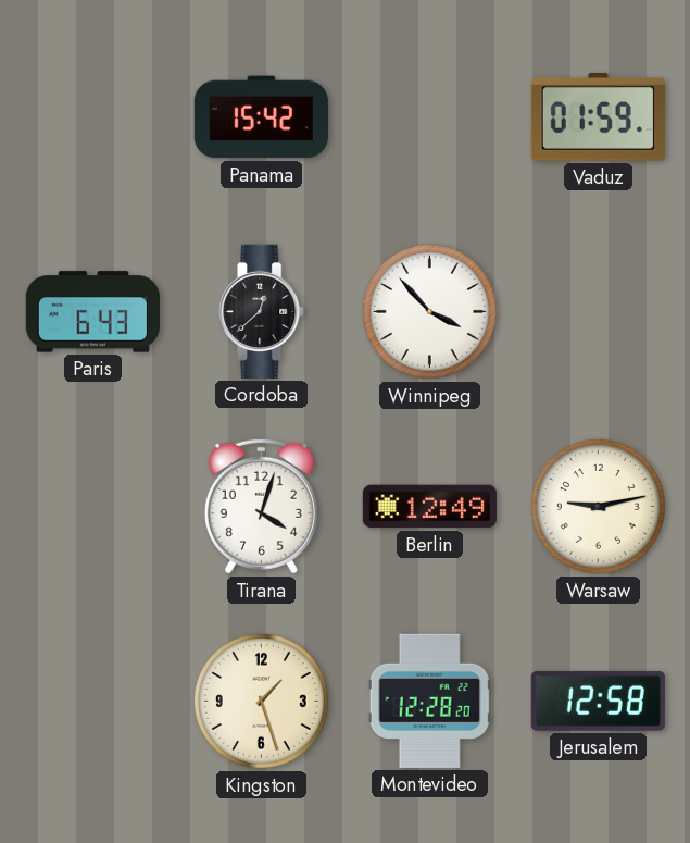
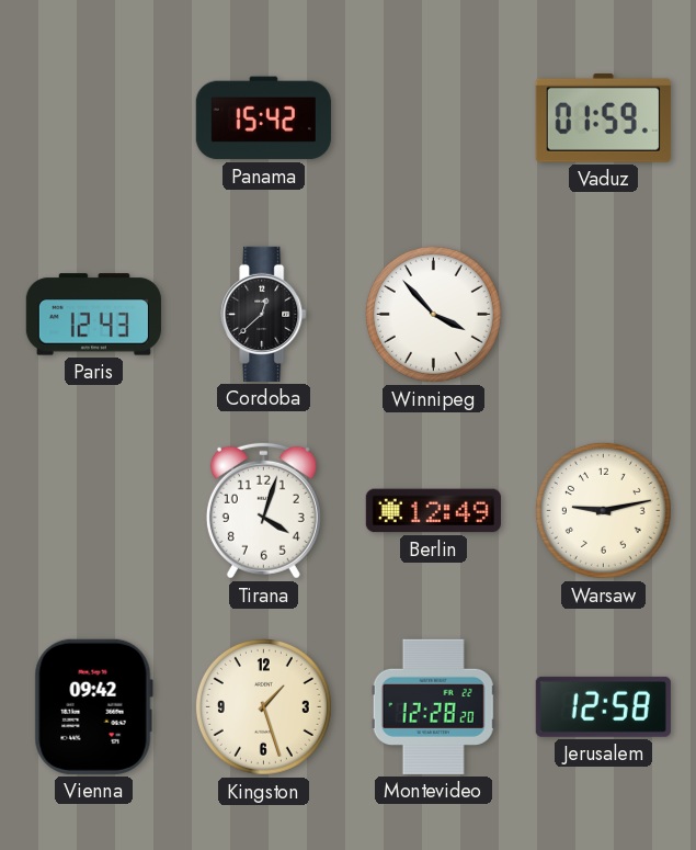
Paris: 6:43 -> 12:43 (93, 315)
Vienna: none -> 09:42 (93, 706)
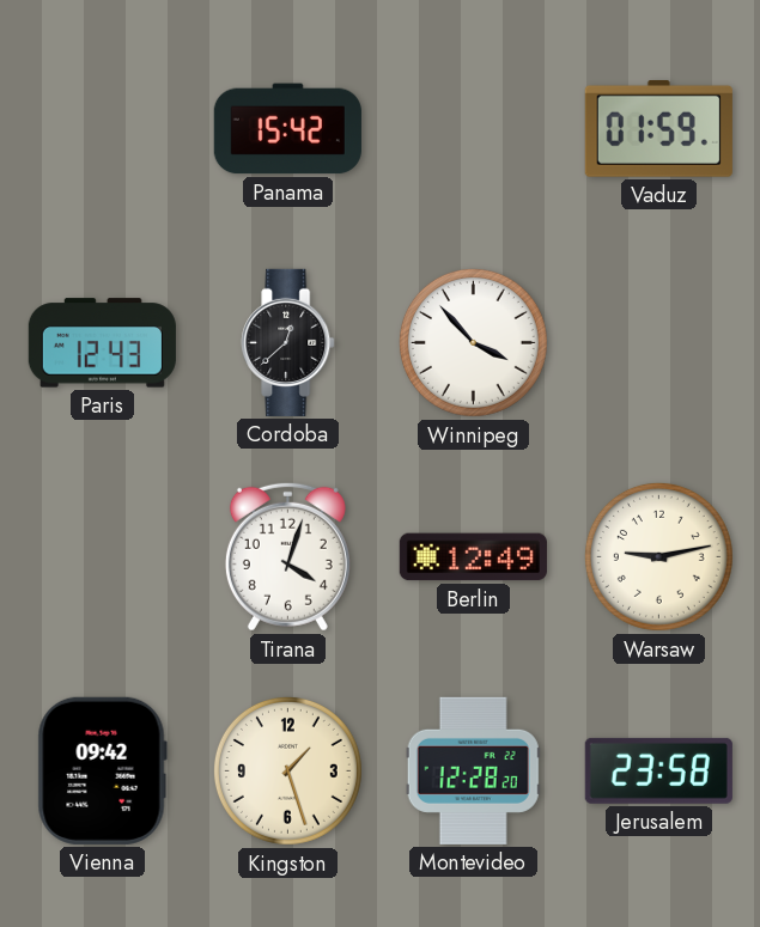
Jerusalem: 12:58 -> 23:58 (658, 770)
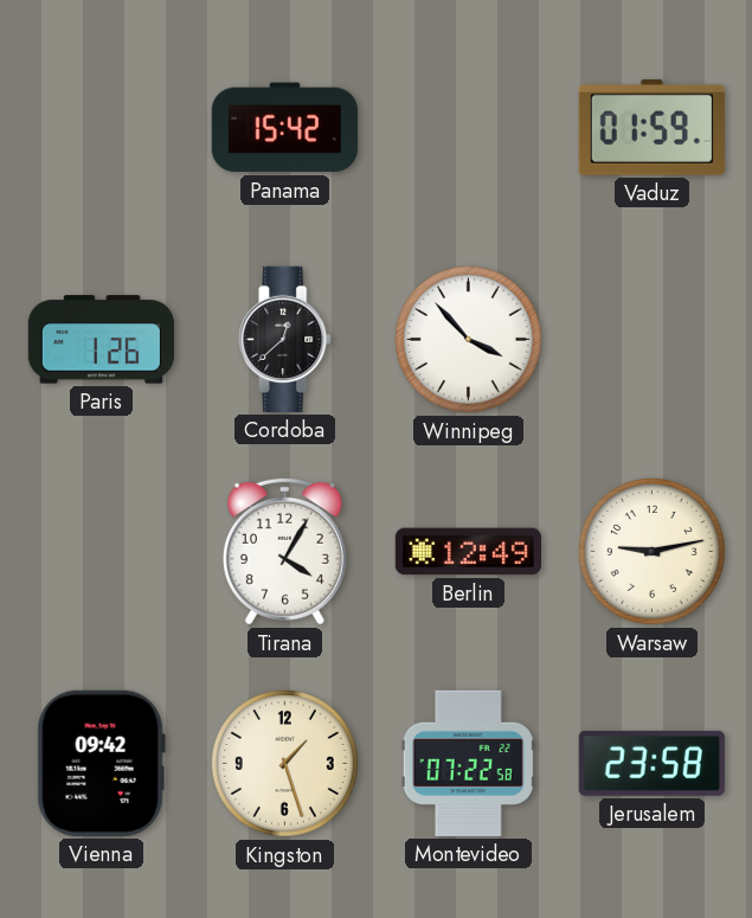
Paris: 12:43 -> 1:26 (101, 340)
Tirana: 4:03 -> 4:05 (284, 551)
Montevideo: 12:28 -> 07:22 (468, 763)
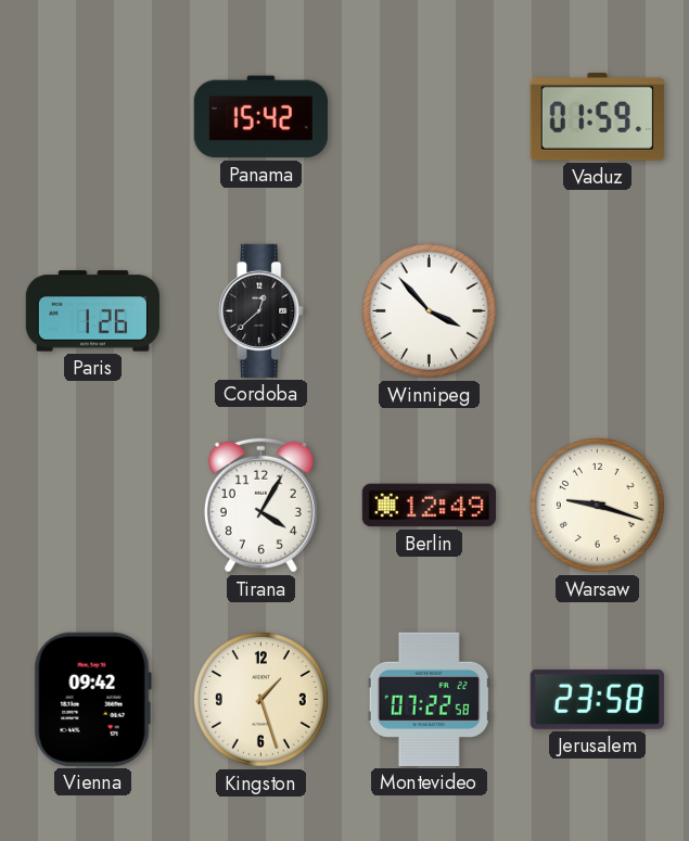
Warsaw: 9:13 -> 9:18 (597, 505)
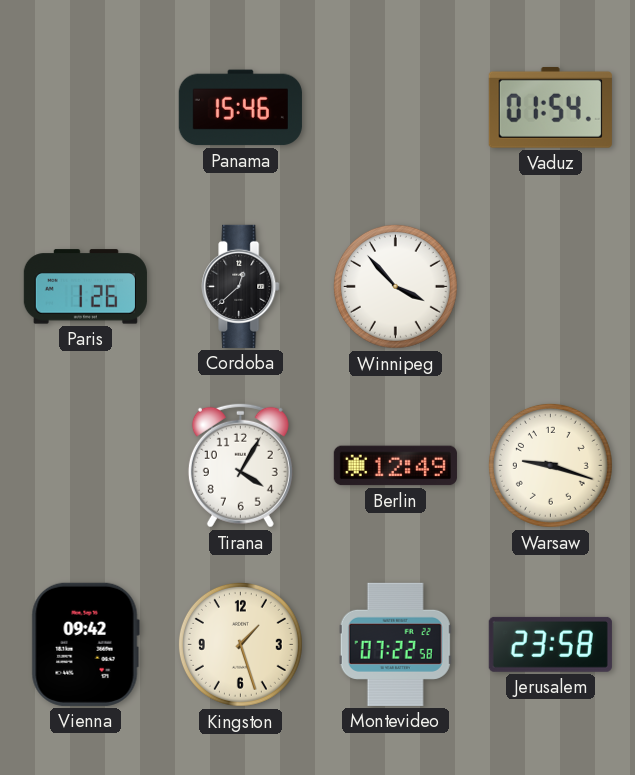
Panama: 15:42 -> 15:46 (240, 108)
Vaduz: 01:59 -> 01:54 (550, 107)
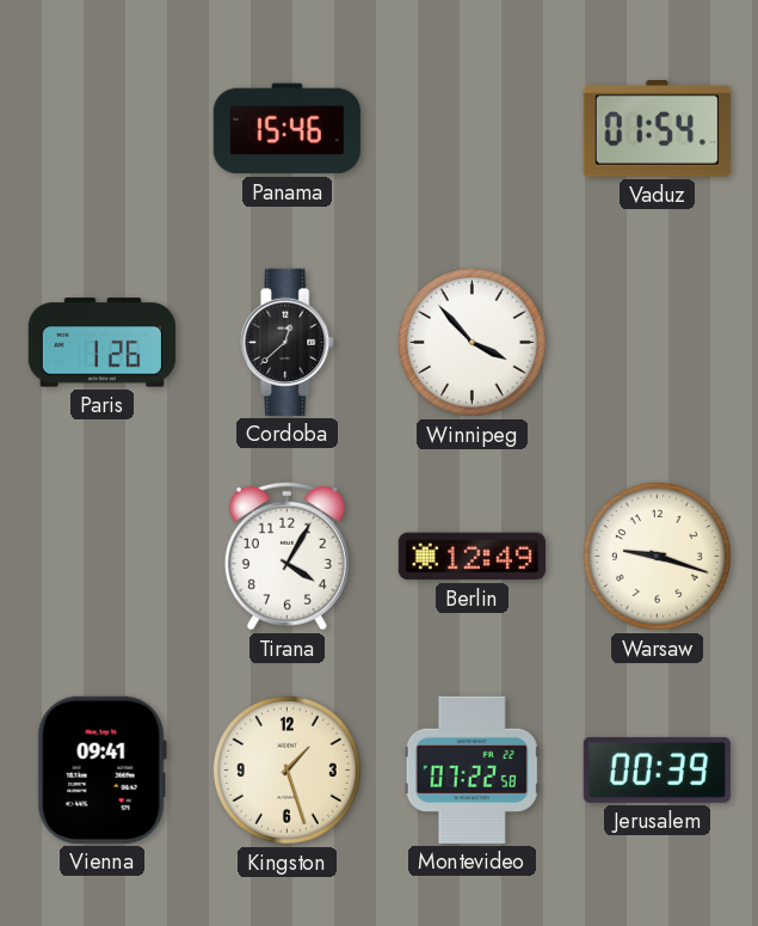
Vienna: 09:42 -> 09:41 (101, 769)
Jerusalem: 23:58 -> 00:39 (657, 769)
